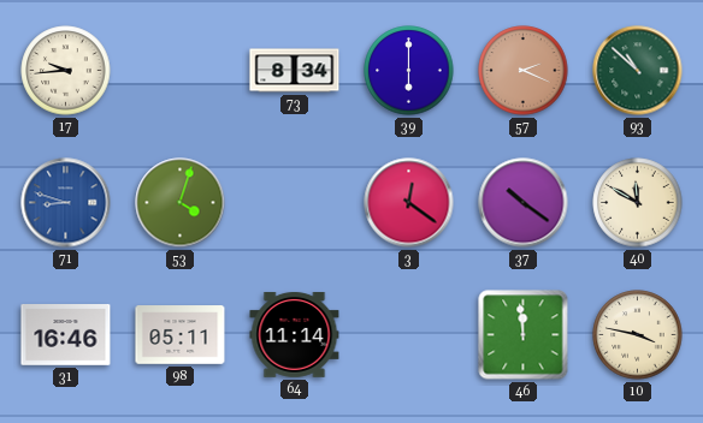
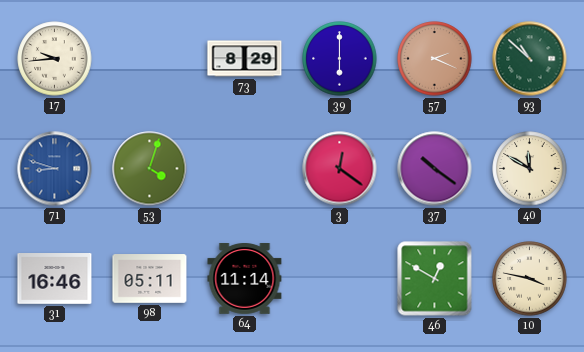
73: 8:34 -> 8:29 (245, 59)
46: 11:59 -> 12:50 (435, 279)
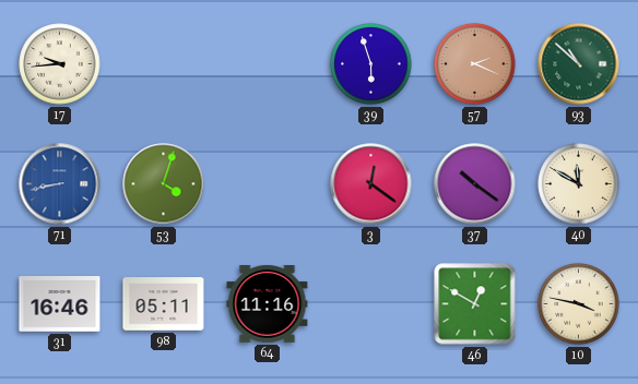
73: 8:29 -> none (245, 59)
39: 6:00 -> 5:57 (371, 64)
71: 8:48 -> 8:43 (60, 184)
64: 11:14 -> 11:16 (268, 304)
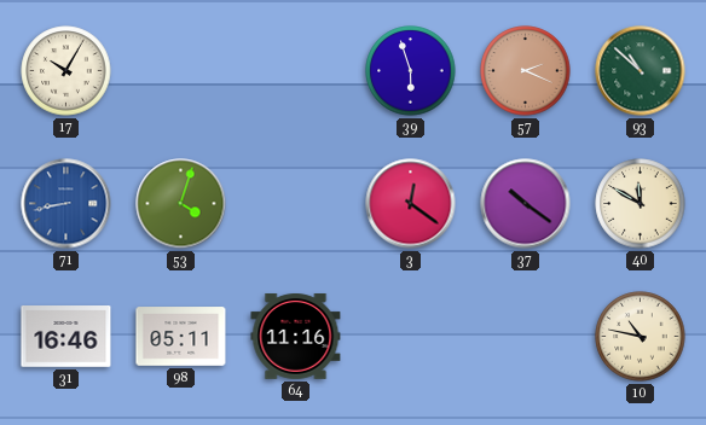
17: 9:44 -> 10:05 (66, 71)
46: 12:50 -> none (475, 304)
10: 3:47 -> 10:47 (641, 337)
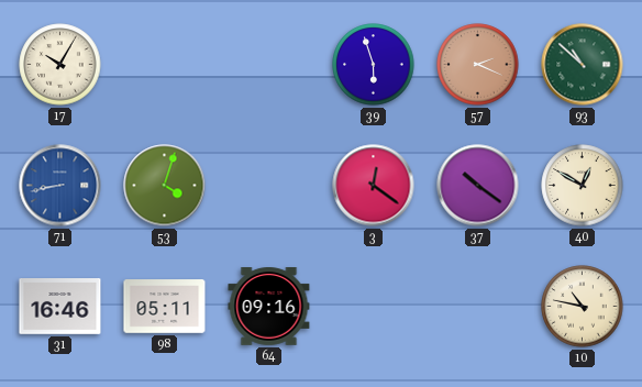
40: 11:50 -> 12:50 (583, 186)
64: 11:16 -> 09:16 (269, 307)
